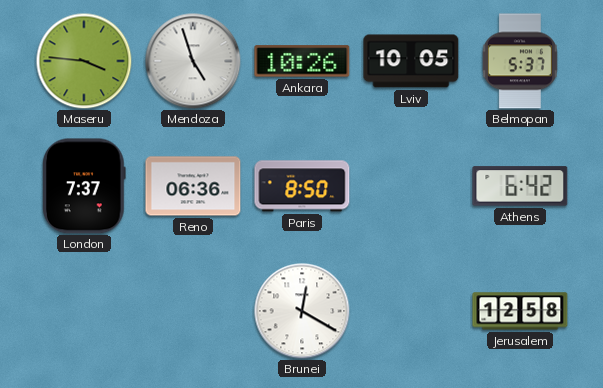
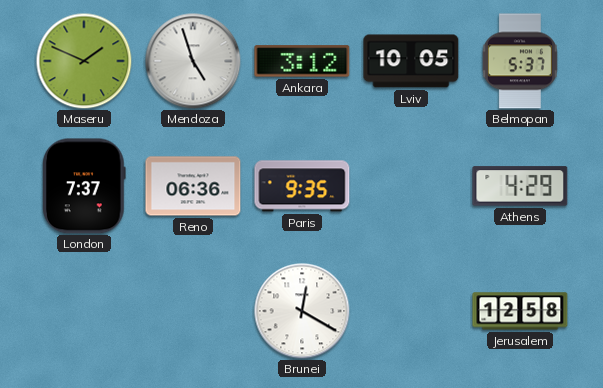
Maseru: 3:46 -> 1:49 (84, 61)
Ankara: 10:26 -> 3:12 (302, 61)
Paris: 8:50 -> 9:35 (302, 186)
Athens: 6:42 -> 4:29 (520, 186)
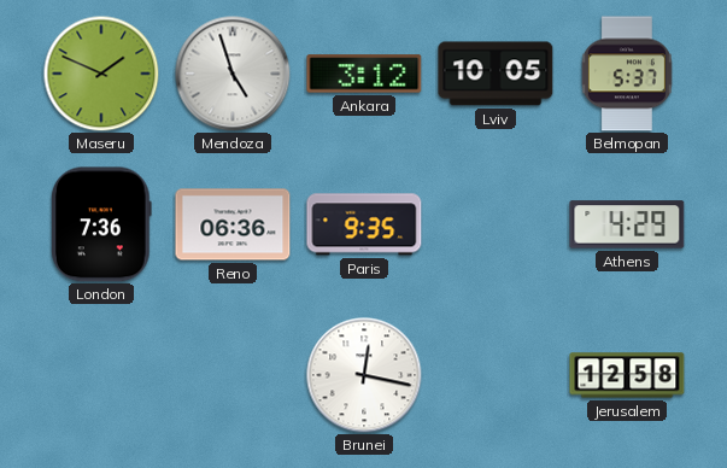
London: 7:37 -> 7:36 (101, 224)
Brunei: 12:20 -> 12:17 (364, 375)
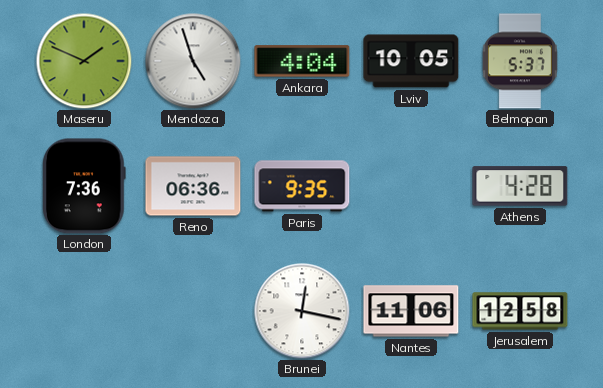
Ankara: 3:12 -> 4:04 (302, 61)
Athens: 4:29 -> 4:28 (520, 186)
Nantes: none -> 11:06 (411, 311)
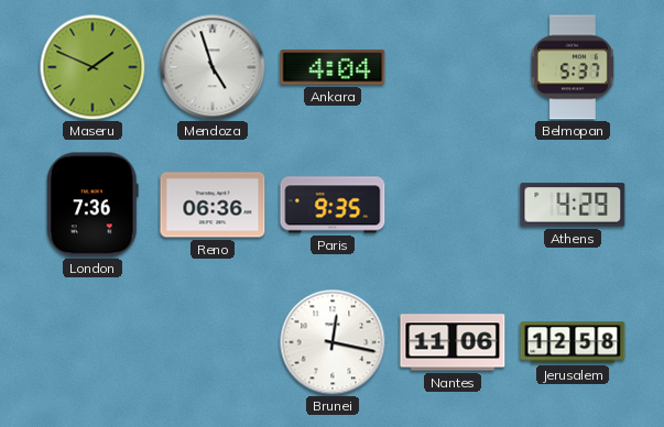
Lviv: 10:05 -> none (411, 61)
Athens: 4:28 -> 4:29 (573, 205)
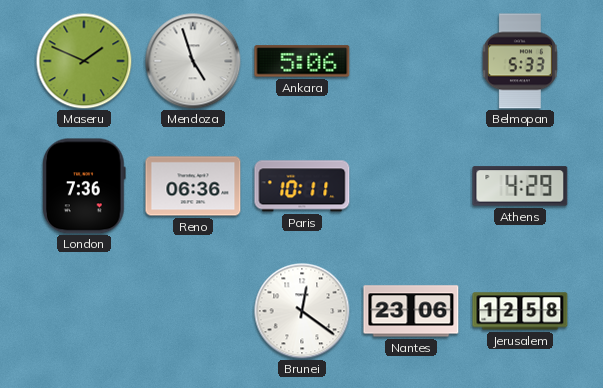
Ankara: 4:04 -> 5:06 (302, 61)
Belmopan: 5:37 -> 5:33 (520, 61)
Paris: 9:35 -> 10:11 (302, 186)
Brunei: 12:17 -> 12:21 (302, 311)
Nantes: 11:06 -> 23:06 (411, 311)
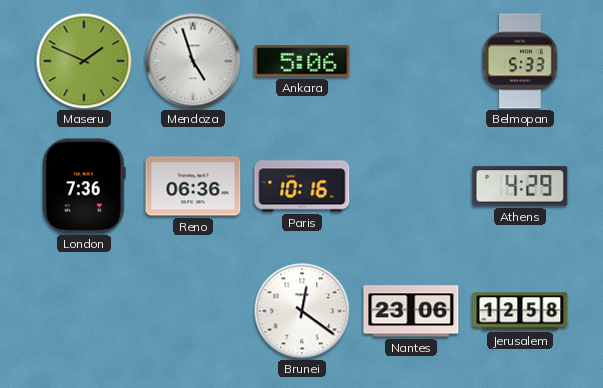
Paris: 10:11 -> 10:16 (302, 186)
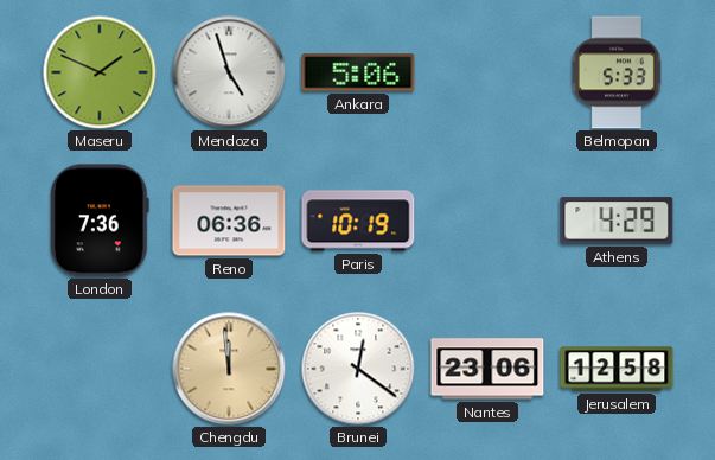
Paris: 10:16 -> 10:19 (358, 221)
Chengdu: none -> 11:59 (229, 369)
